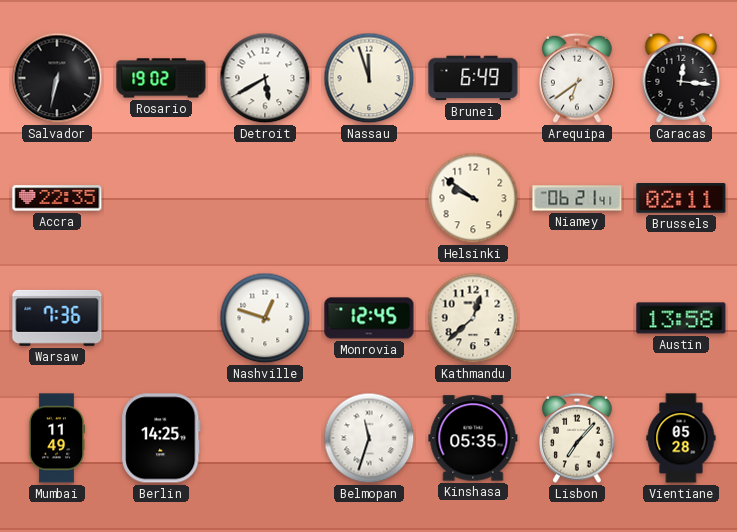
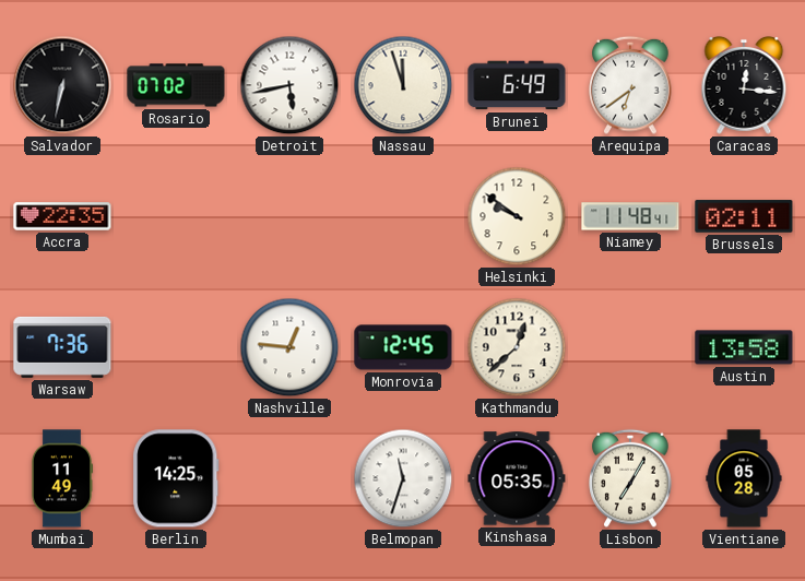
Rosario: 19:02 -> 07:02 (176, 85)
Detroit: 5:40 -> 5:43 (289, 85)
Niamey: 06:21 -> 11:48 (630, 216)
Nashville: 12:48 -> 12:46 (289, 347)
Lisbon: 7:07 -> 7:05 (630, 478)
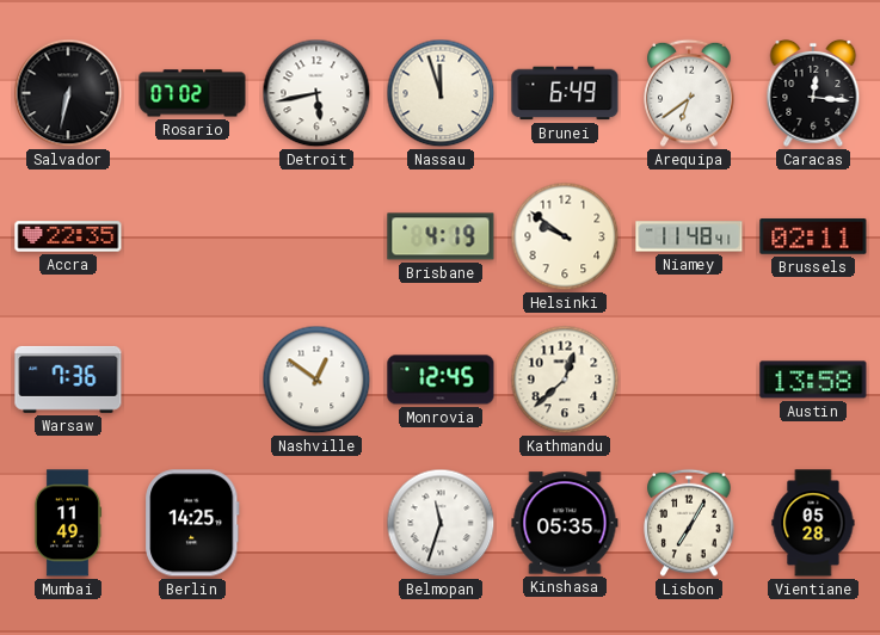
Brisbane: none -> 4:19 (441, 236)
Nashville: 12:46 -> 12:51 (316, 380)
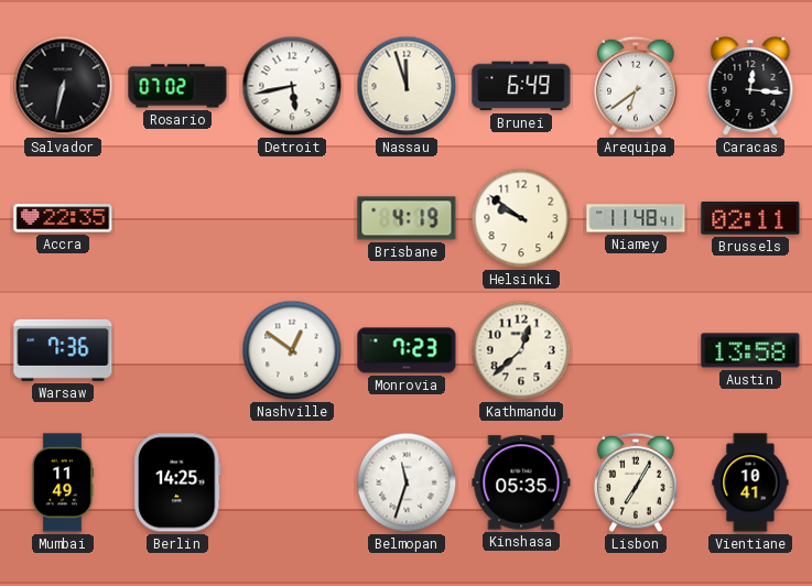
Monrovia: 12:45 -> 7:23 (407, 350)
Vientiane: 05:28 -> 10:41 (750, 482)
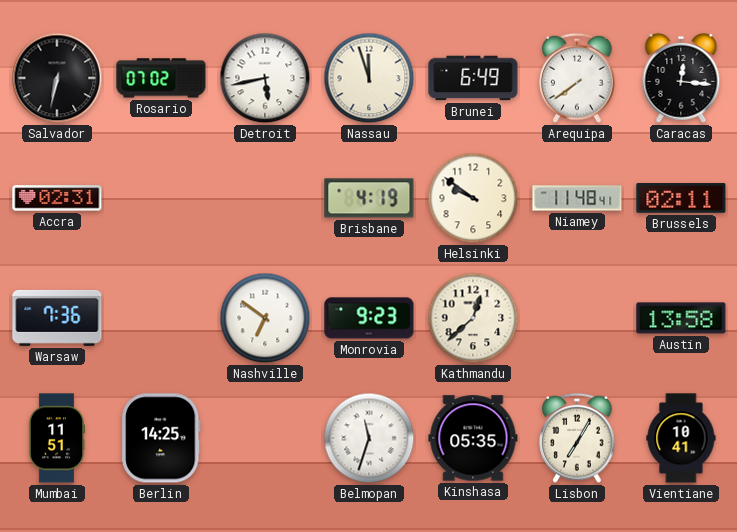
Arequipa: 6:39 -> 7:39 (577, 78)
Accra: 22:35 -> 02:31 (57, 198)
Nashville: 12:51 -> 6:51 (265, 318)
Monrovia: 7:23 -> 9:23 (369, 318)
Mumbai: 11:49 -> 11:51 (57, 438)
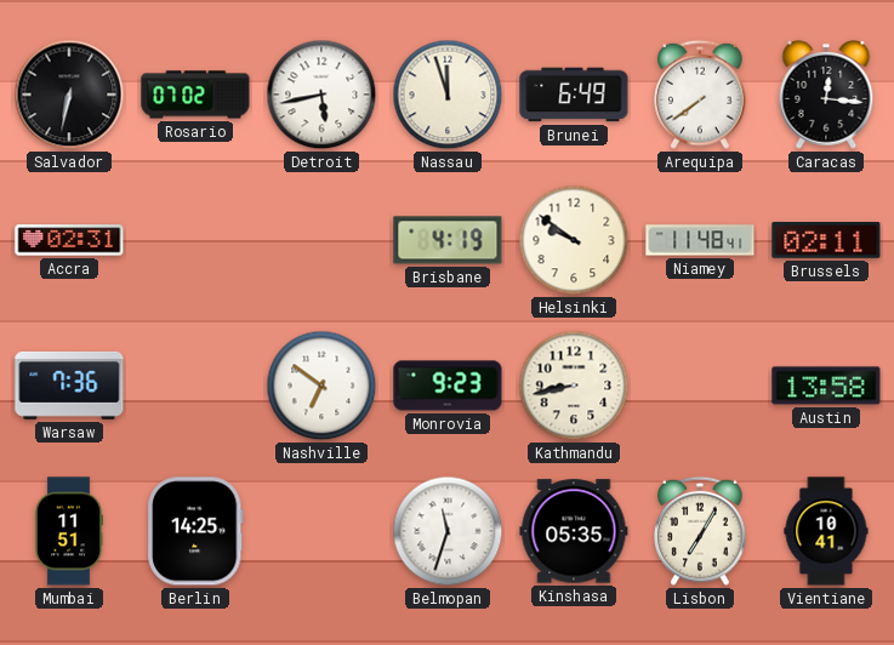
Kathmandu: 12:38 -> 8:43 (574, 386)
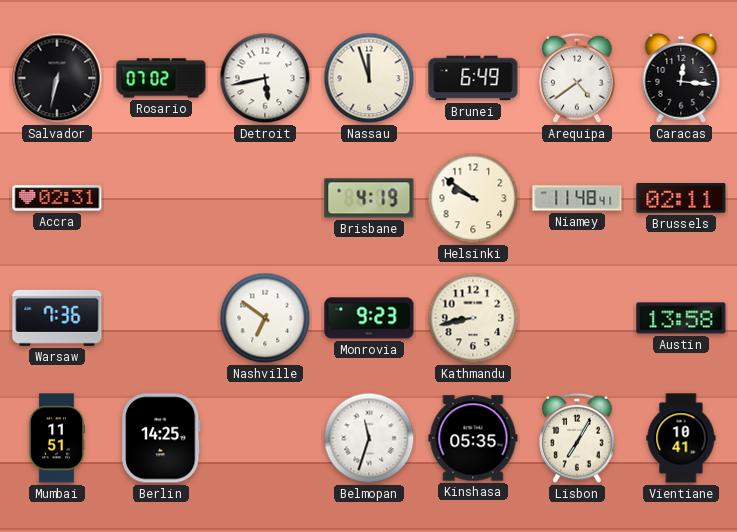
Arequipa: 7:39 -> 4:39 (577, 78)
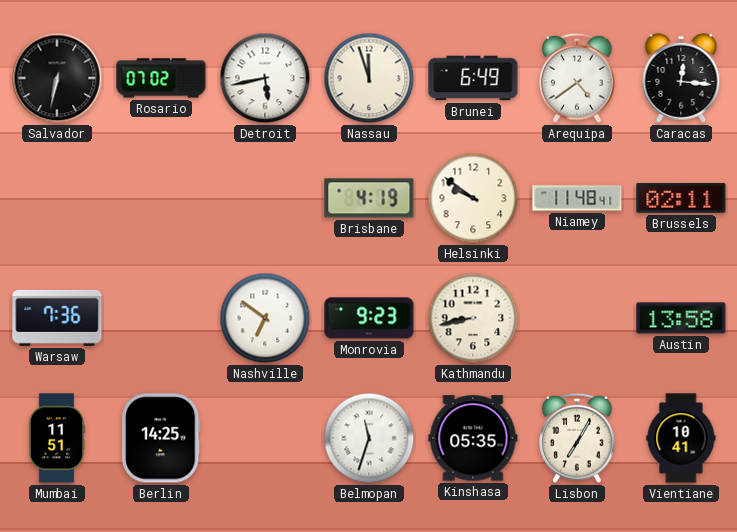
Accra: 02:31 -> none (57, 198)
